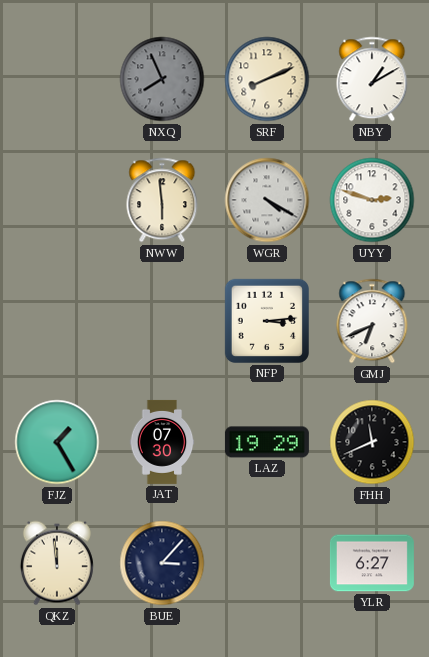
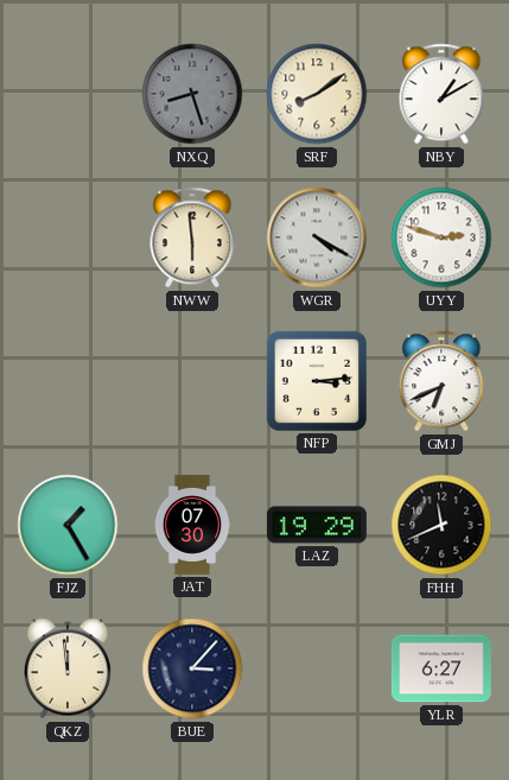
NXQ: 7:56 -> 8:27 (192, 94)
SRF: 8:11 -> 8:09 (317, 94)
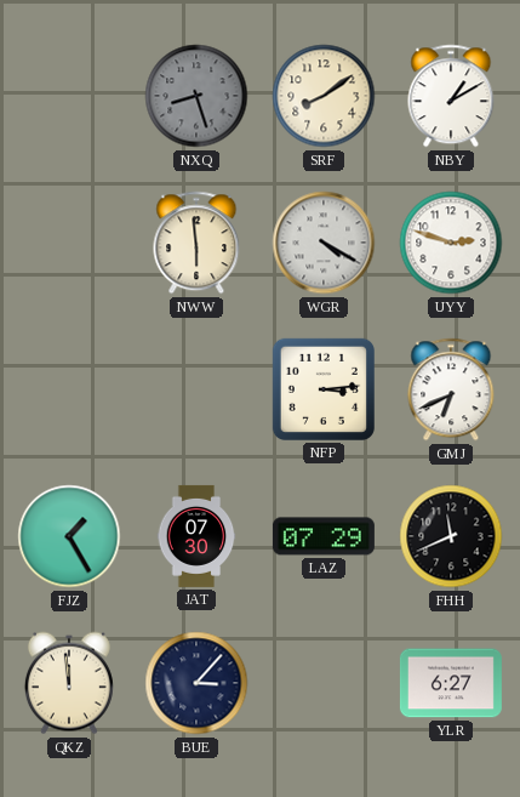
LAZ: 19:29 -> 07:29 (324, 536)
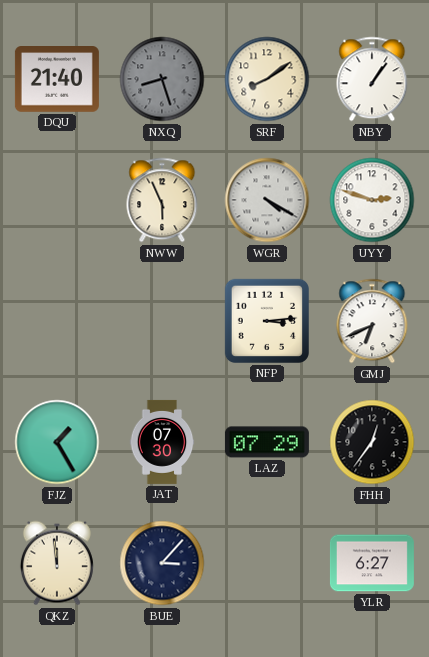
DQU: none -> 21:40 (57, 79)
NBY: 1:10 -> 1:06 (372, 79)
NWW: 5:59 -> 5:56 (162, 200)
FHH: 11:41 -> 12:36 (372, 442)
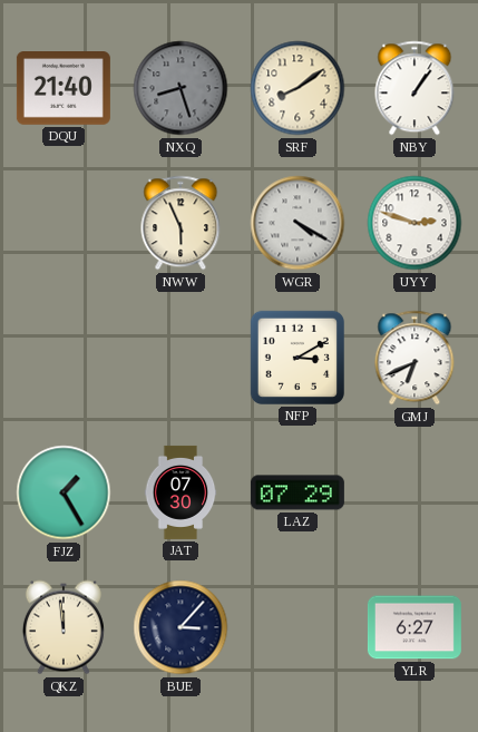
NFP: 3:14 -> 3:10 (297, 358)
FHH: 12:36 -> none (372, 442)
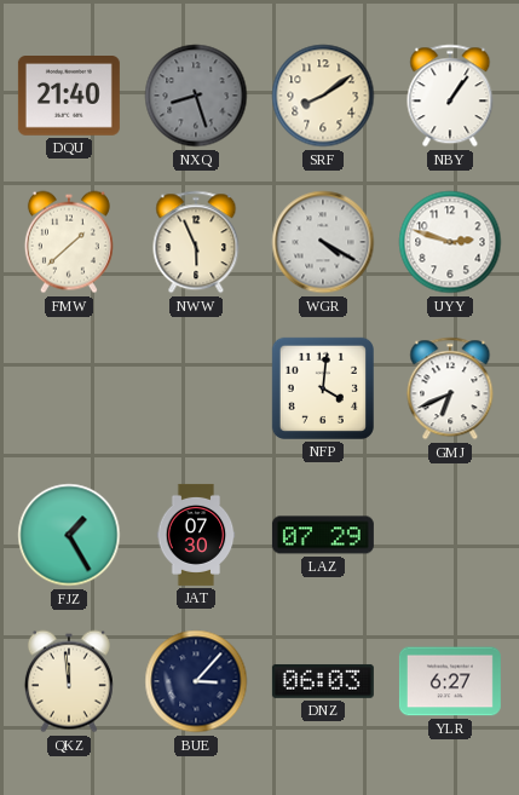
FMW: none -> 1:38 (69, 242)
NFP: 3:10 -> 4:01 (323, 388)
DNZ: none -> 06:03 (323, 681)
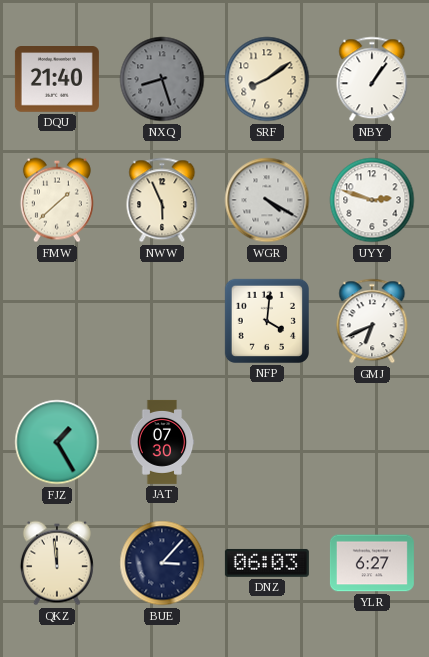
LAZ: 07:29 -> none (323, 535)
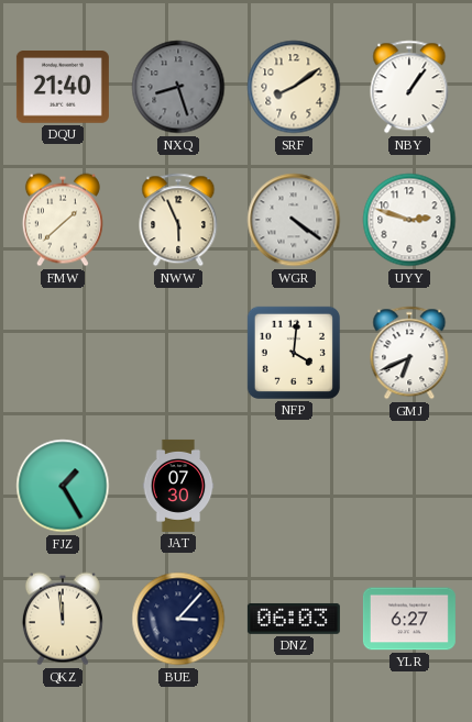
WGR: 4:20 -> 4:21 (294, 220)
